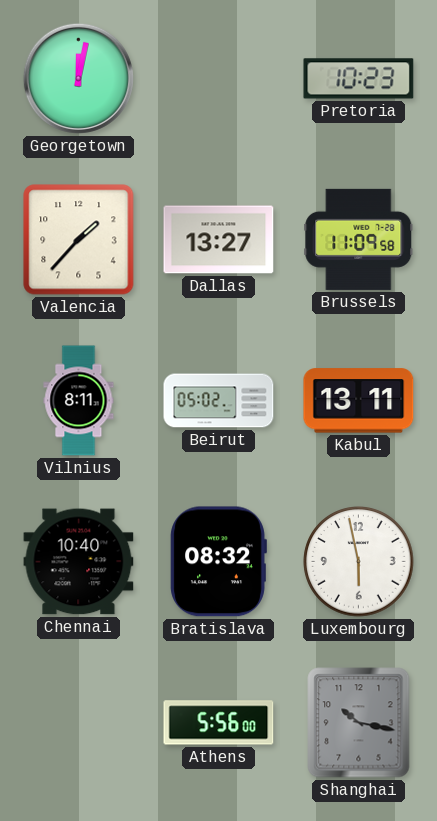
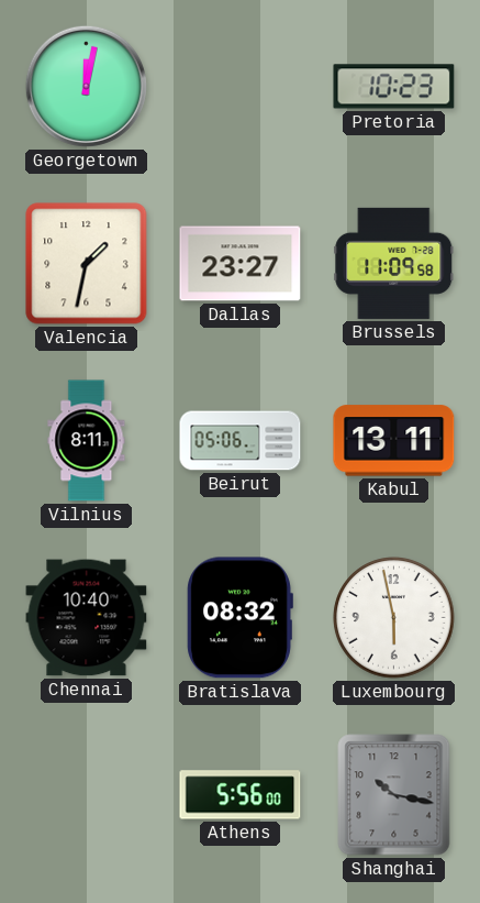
Valencia: 1:37 -> 1:32 (87, 264)
Dallas: 13:27 -> 23:27 (241, 264)
Beirut: 05:02 -> 05:06 (241, 441)
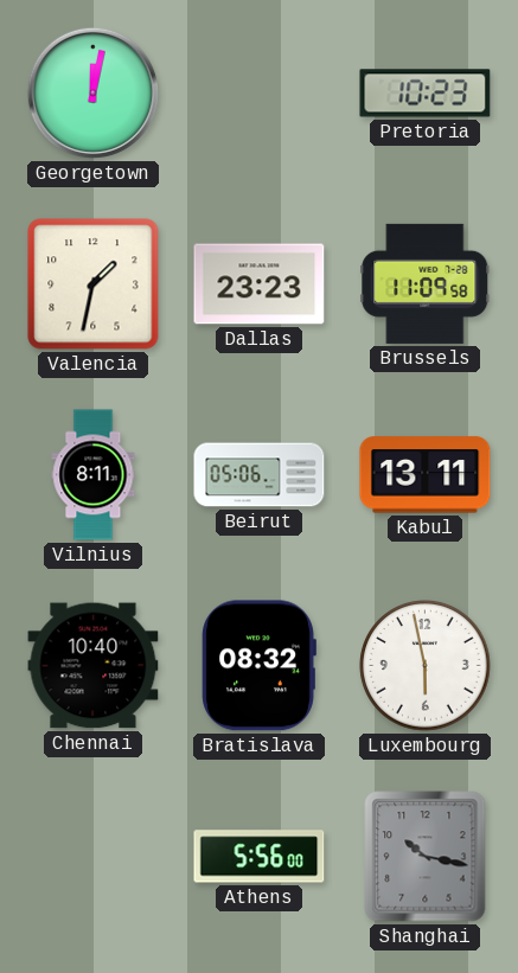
Dallas: 23:27 -> 23:23 (260, 284)
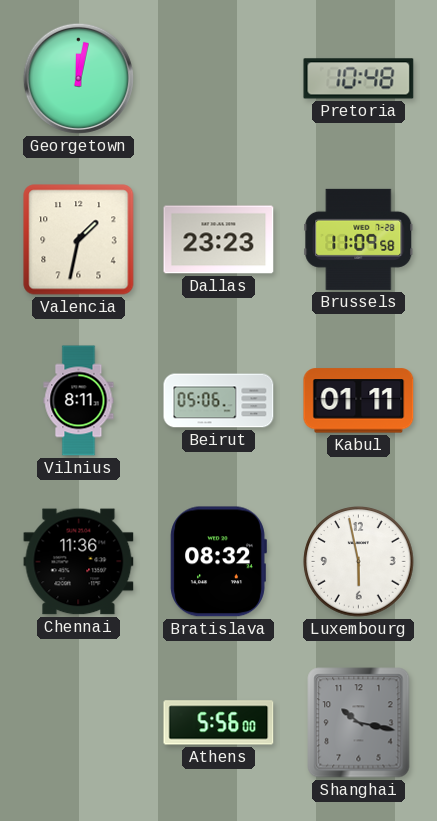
Pretoria: 10:23 -> 10:48 (359, 79)
Kabul: 13:11 -> 01:11 (359, 401)
Chennai: 10:40 -> 11:36 (79, 562)
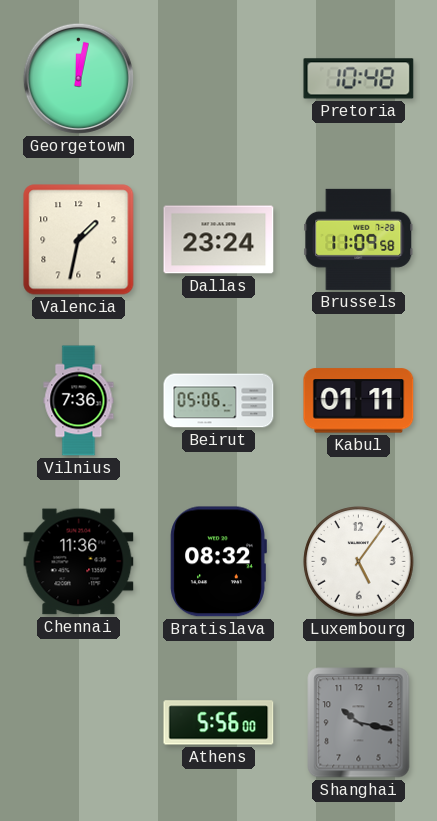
Dallas: 23:23 -> 23:24 (219, 240)
Vilnius: 8:11 -> 7:36 (79, 401)
Luxembourg: 5:58 -> 5:06 (359, 562)
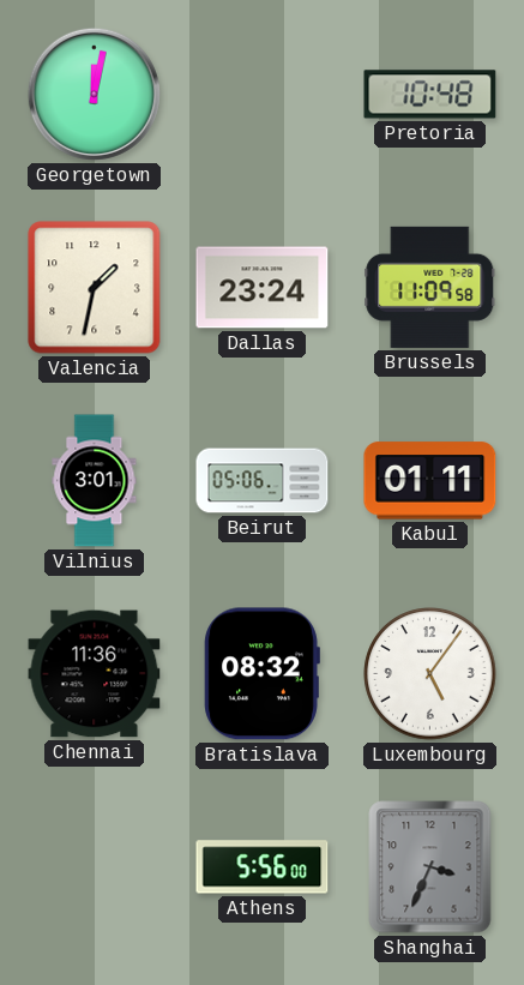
Vilnius: 7:36 -> 3:01 (95, 481)
Shanghai: 10:17 -> 3:34 (430, 867)
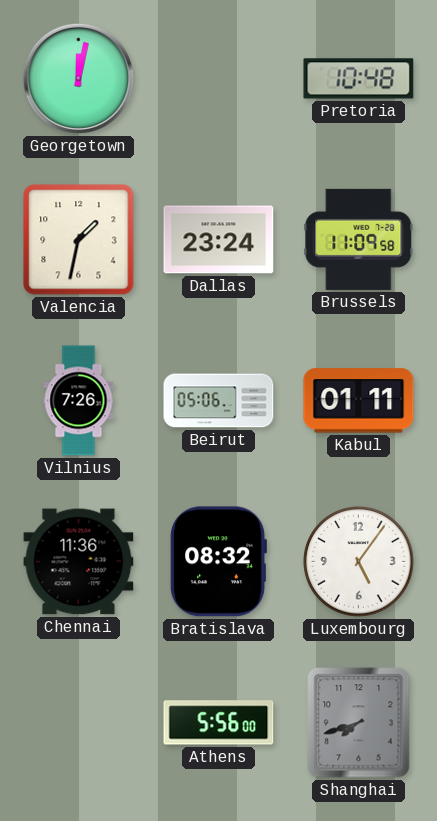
Vilnius: 3:01 -> 7:26 (79, 401)
Shanghai: 3:34 -> 7:42 (359, 723)
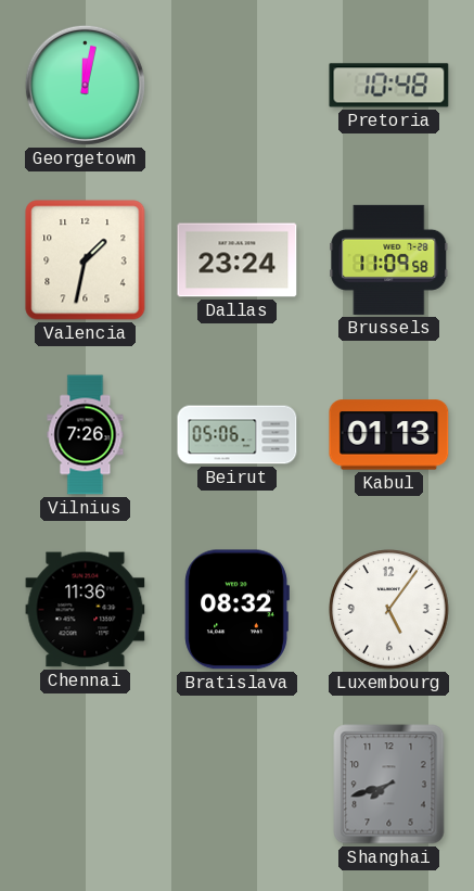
Kabul: 01:11 -> 01:13 (389, 435)
Athens: 5:56 -> none (219, 723)
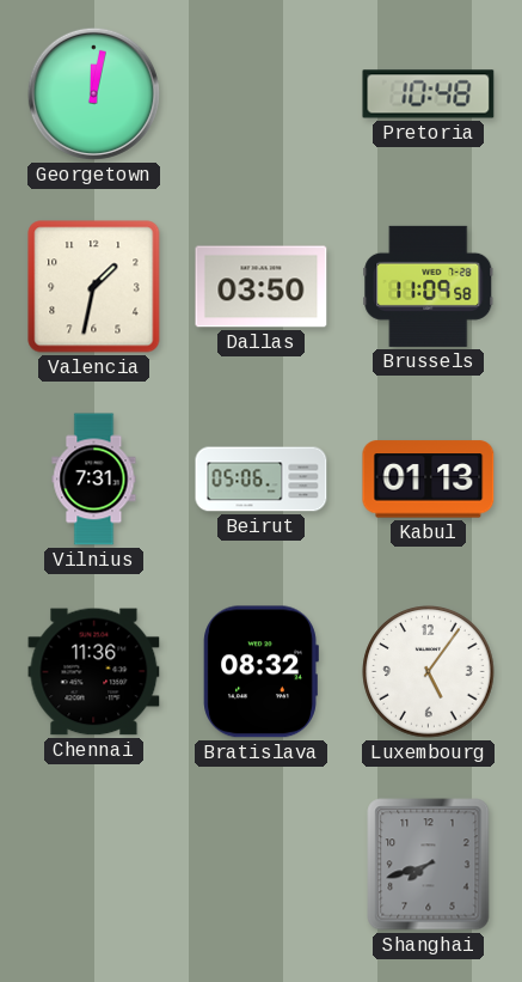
Dallas: 23:24 -> 03:50 (262, 287)
Vilnius: 7:26 -> 7:31 (94, 480)
